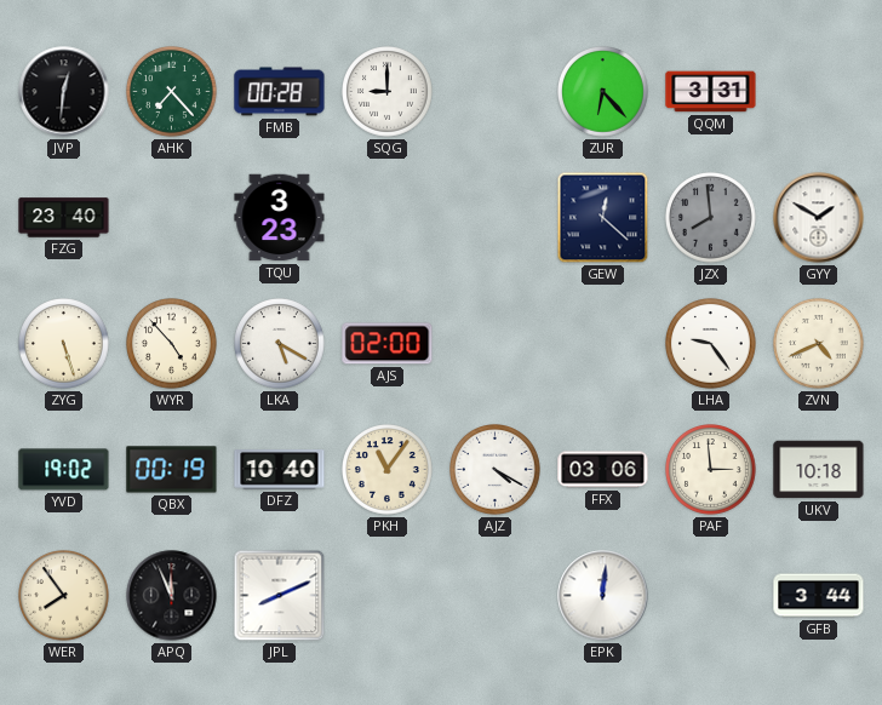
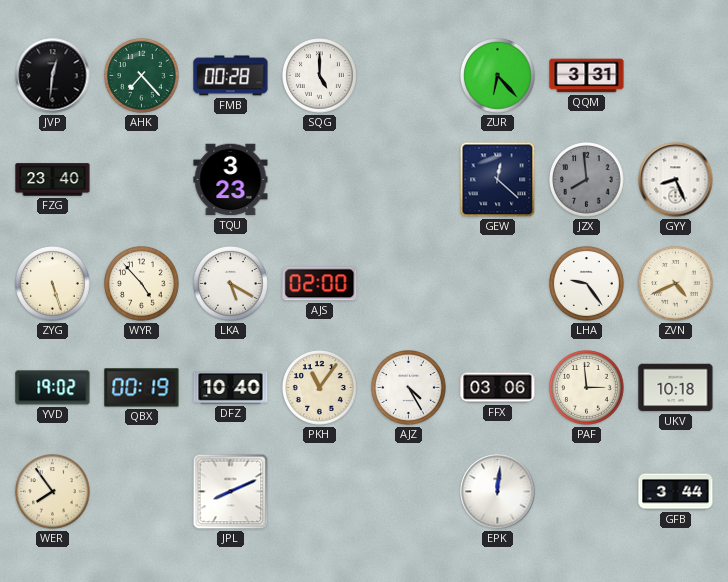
SQG: 9:00 -> 5:00 (320, 76)
GYY: 1:50 -> 8:26 (676, 180)
AJZ: 4:20 -> 4:25 (409, 388)
APQ: 11:56 -> none (172, 596)
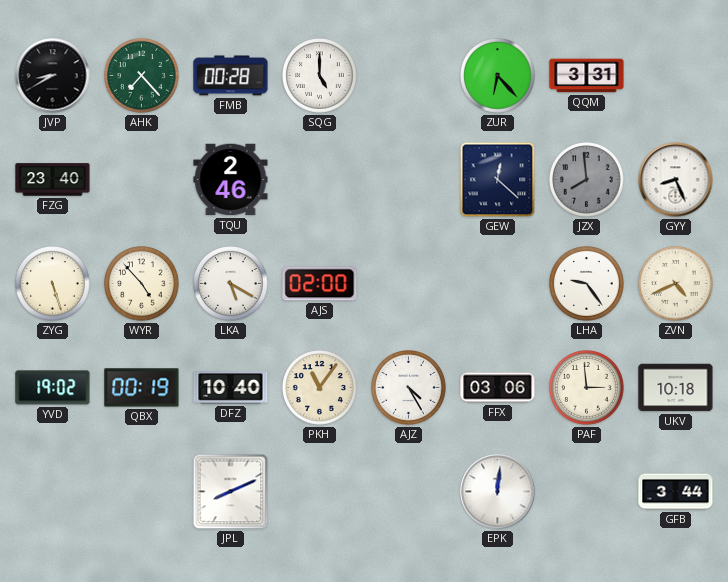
JVP: 12:31 -> 8:40 (53, 76)
TQU: 3:23 -> 2:46 (231, 180)
WER: 7:54 -> none (53, 492)
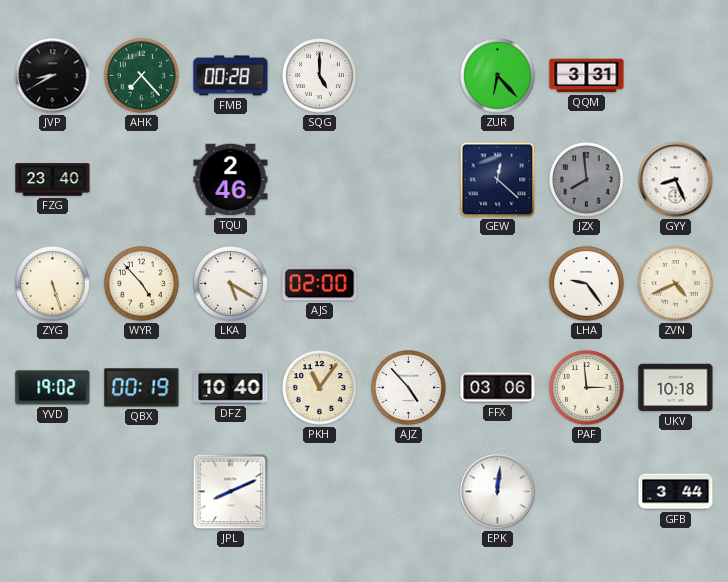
AJZ: 4:25 -> 4:53 (409, 388)
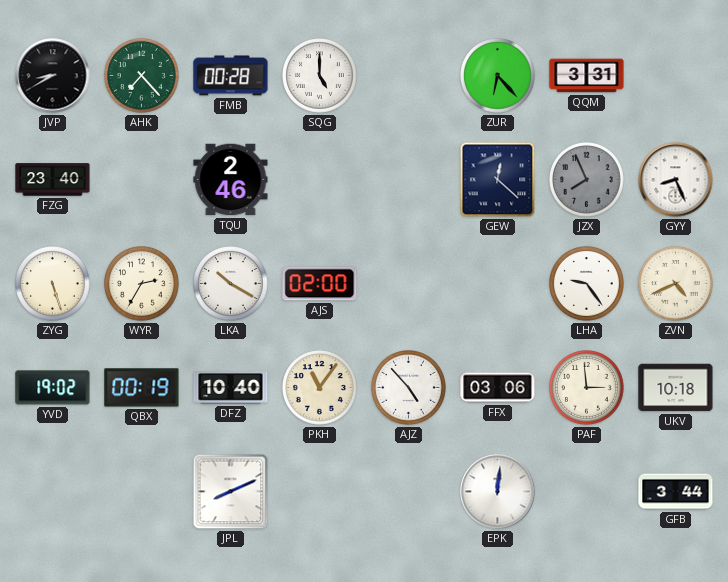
JZX: 7:59 -> 7:56 (587, 180)
WYR: 4:53 -> 2:35 (142, 284)
LKA: 5:20 -> 10:20 (231, 284)
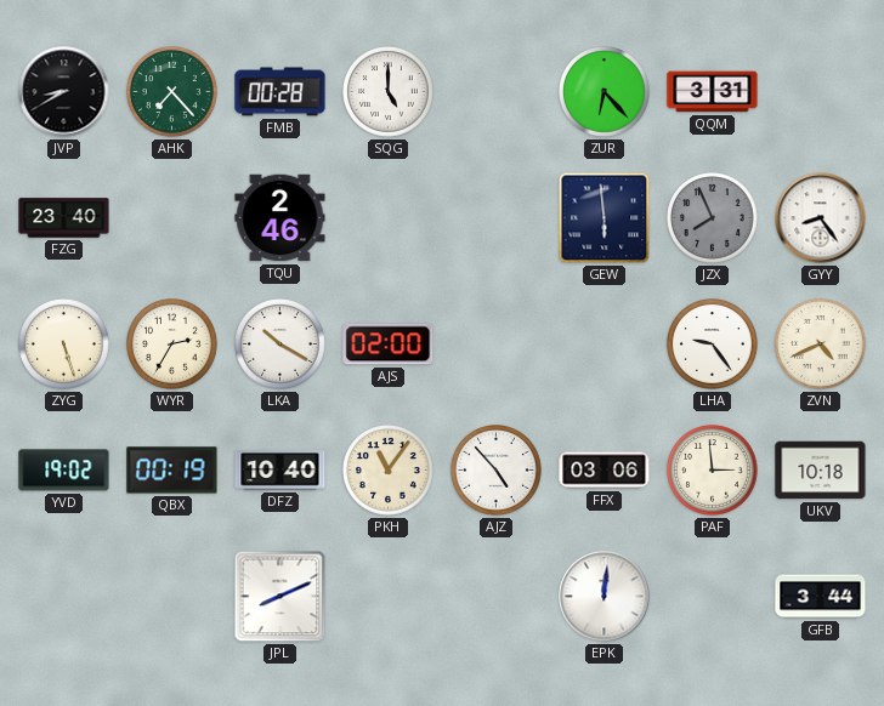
GEW: 12:22 -> 5:59 (605, 218)
GYY: 8:26 -> 8:24 (821, 218)
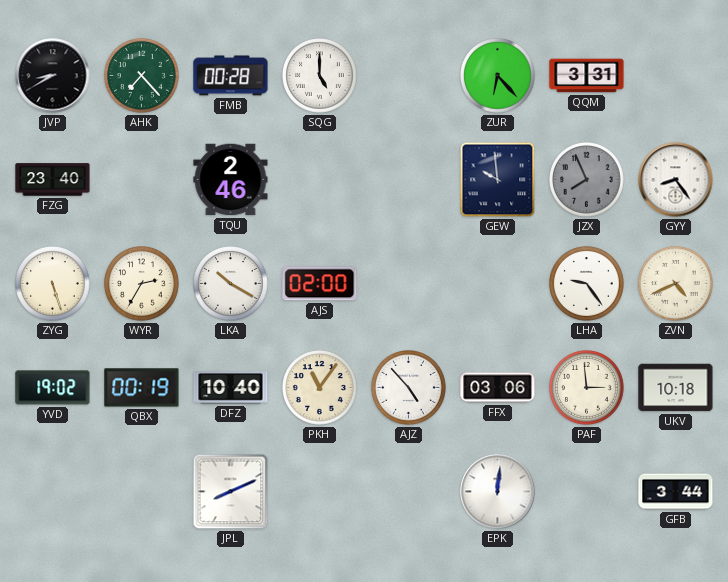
GEW: 5:59 -> 9:59 (498, 180)
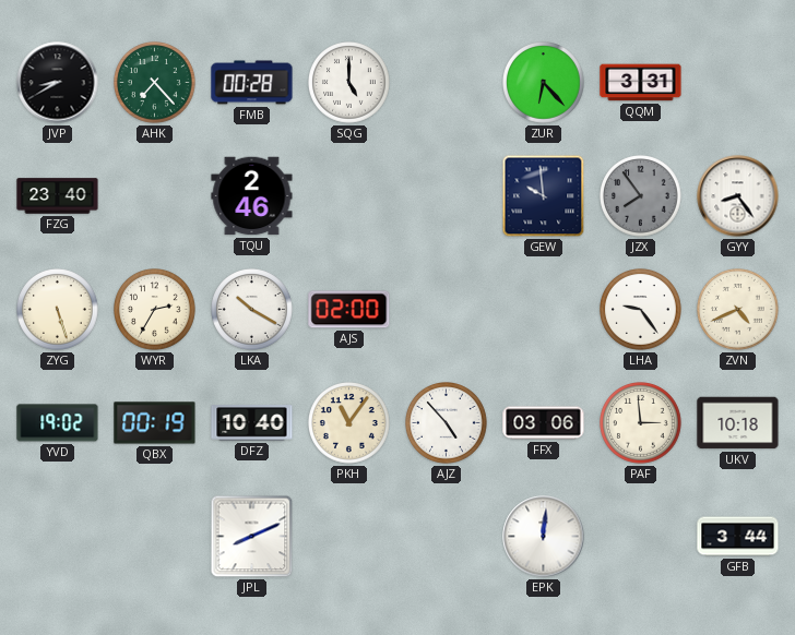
JZX: 7:56 -> 7:54 (641, 196)
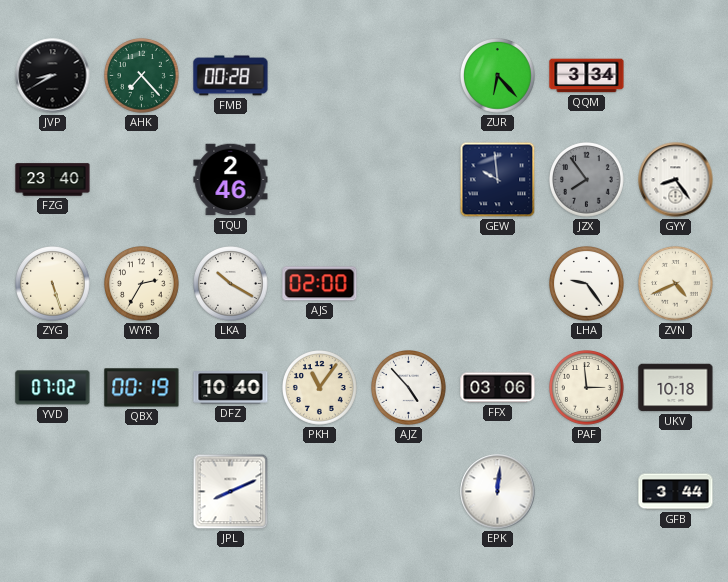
SQG: 5:00 -> none (349, 83)
QQM: 3:31 -> 3:34 (587, 76)
YVD: 19:02 -> 07:02 (53, 388)
